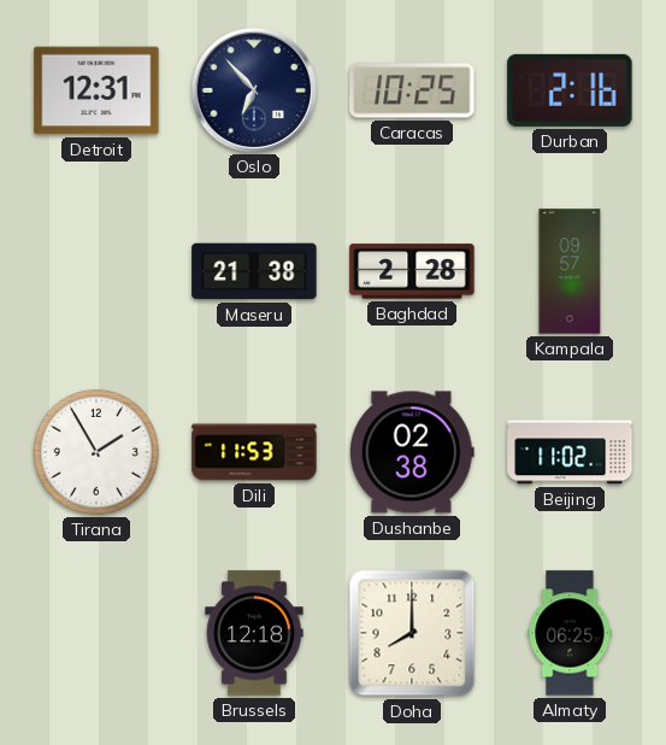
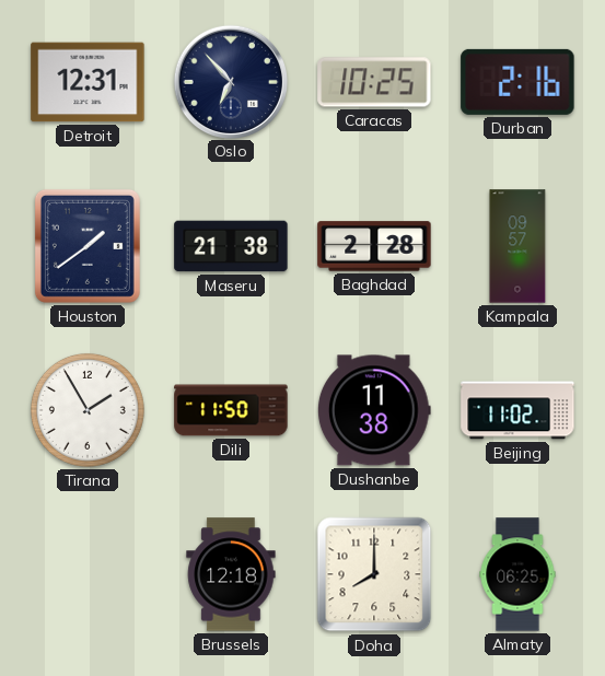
Houston: none -> 1:39 (88, 246)
Dili: 11:53 -> 11:50 (231, 410)
Dushanbe: 02:38 -> 11:38 (374, 410)
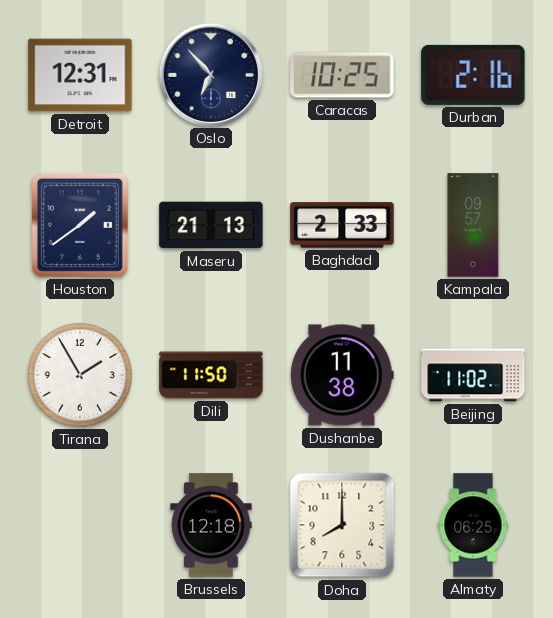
Maseru: 21:38 -> 21:13 (211, 225)
Baghdad: 2:28 -> 2:33 (342, 225)
